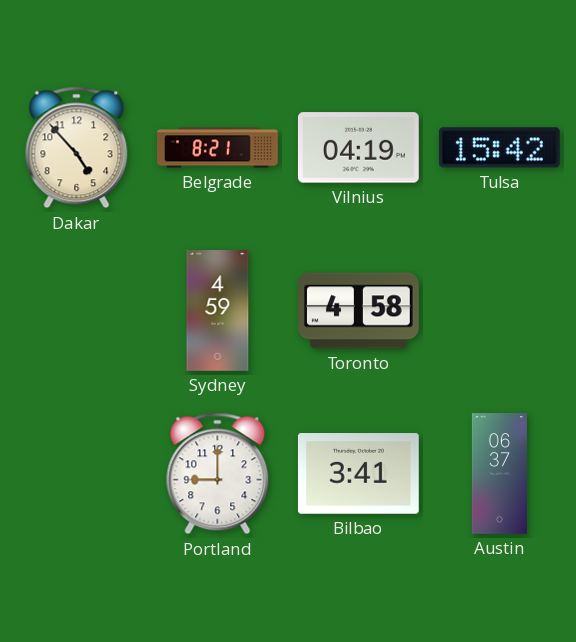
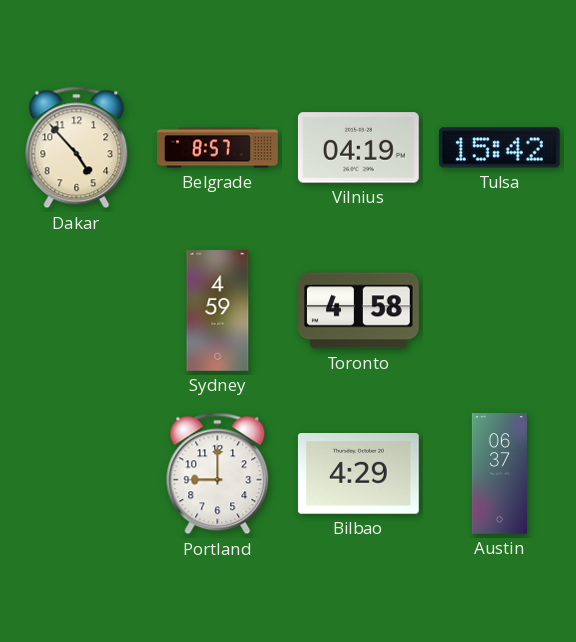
Belgrade: 8:21 -> 8:57 (218, 148)
Bilbao: 3:41 -> 4:29 (358, 474)
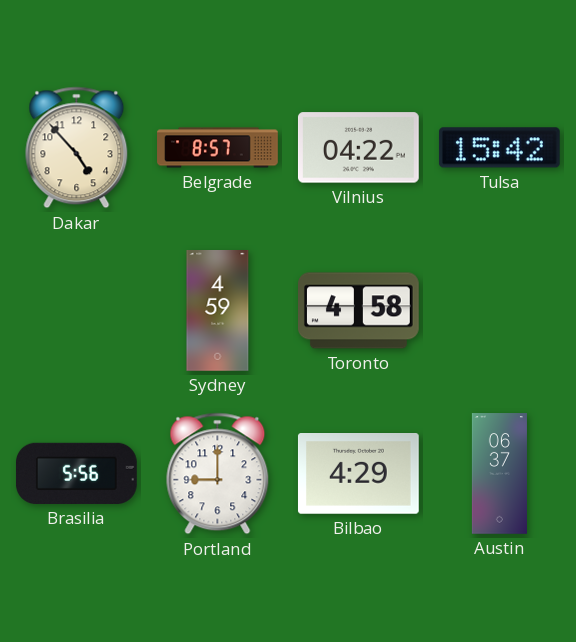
Vilnius: 04:19 -> 04:22 (358, 148)
Brasilia: none -> 5:56 (76, 473)
